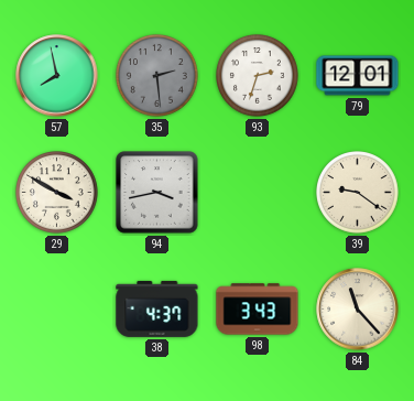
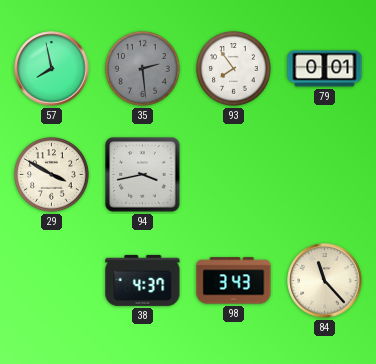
93: 2:33 -> 7:54 (234, 69)
79: 12:01 -> 0:01 (325, 69)
39: 9:21 -> none (358, 193)
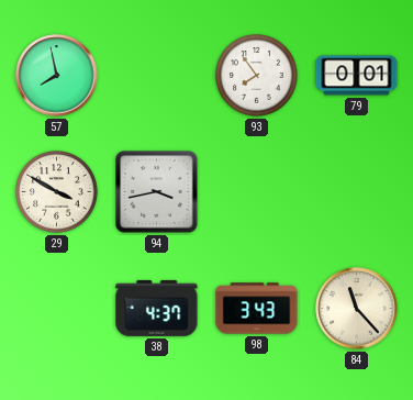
35: 2:29 -> none (143, 69)
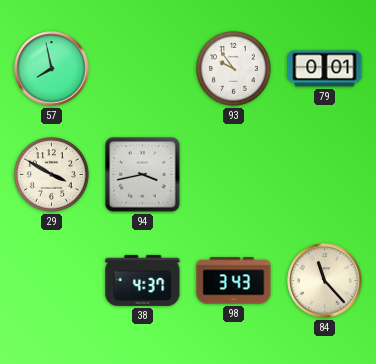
93: 7:54 -> 9:54 (234, 69)
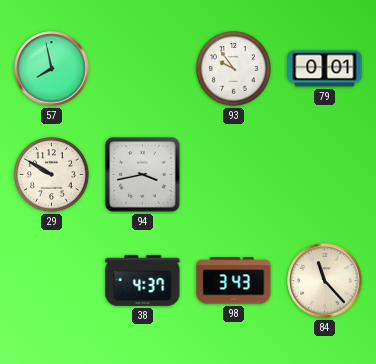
29: 3:50 -> 9:50 (52, 175)
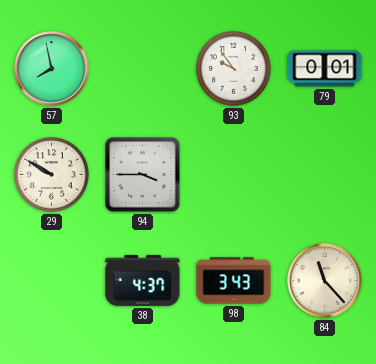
94: 3:43 -> 3:45 (143, 175)
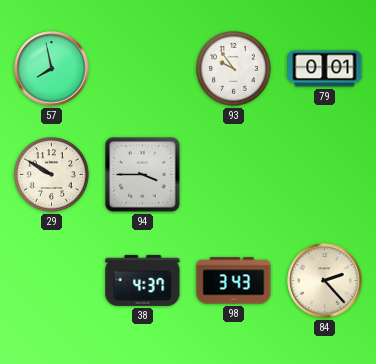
84: 11:23 -> 2:23 (325, 281)
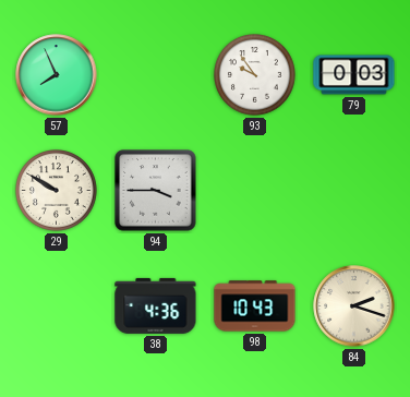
57: 7:58 -> 7:56 (57, 75)
79: 0:01 -> 0:03 (354, 75)
38: 4:37 -> 4:36 (156, 305)
98: 3:43 -> 10:43 (255, 306)
84: 2:23 -> 2:18 (354, 306)
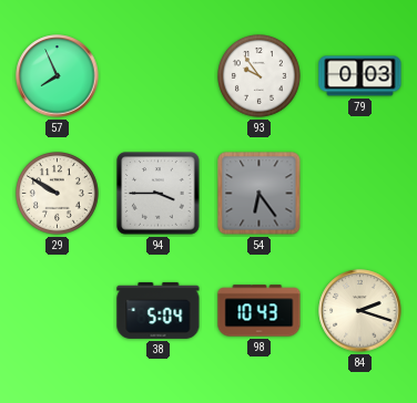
54: none -> 6:24 (260, 194)
38: 4:36 -> 5:04 (159, 310)
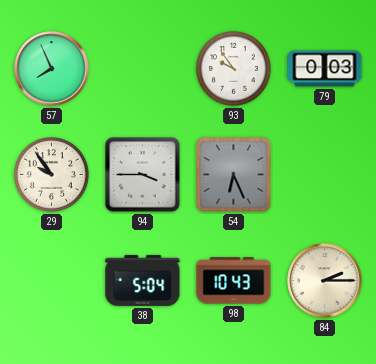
29: 9:50 -> 9:54 (52, 175)
54: 6:24 -> 6:26 (234, 175)
84: 2:18 -> 2:15 (325, 281)
